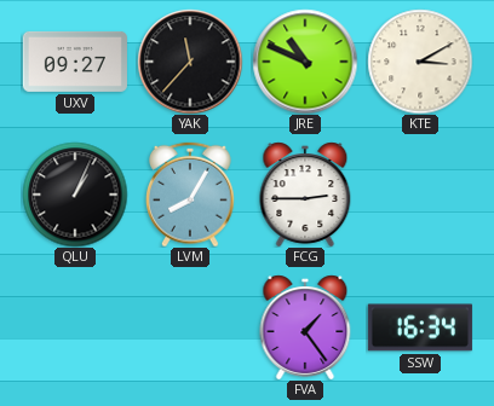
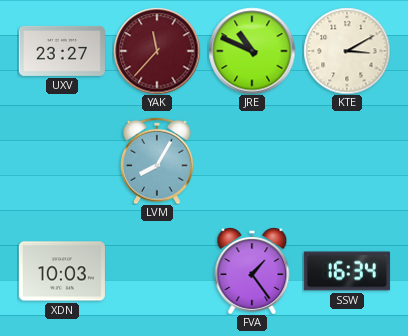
UXV: 09:27 -> 23:27 (62, 51)
YAK dial: black -> burgundy (157, 51)
QLU: 1:04 -> none (75, 195)
FCG: 2:45 -> none (305, 195)
XDN: none -> 10:03 (62, 271)
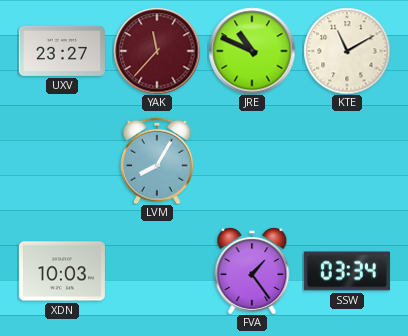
KTE: 3:10 -> 11:10 (347, 51)
SSW: 16:34 -> 03:34 (347, 271)
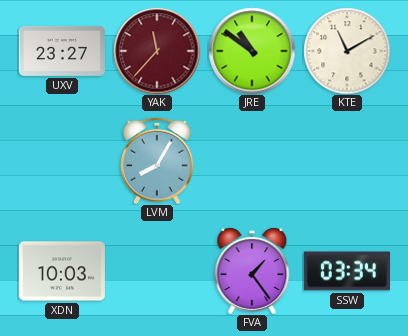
JRE: 10:49 -> 10:51 (252, 51)
